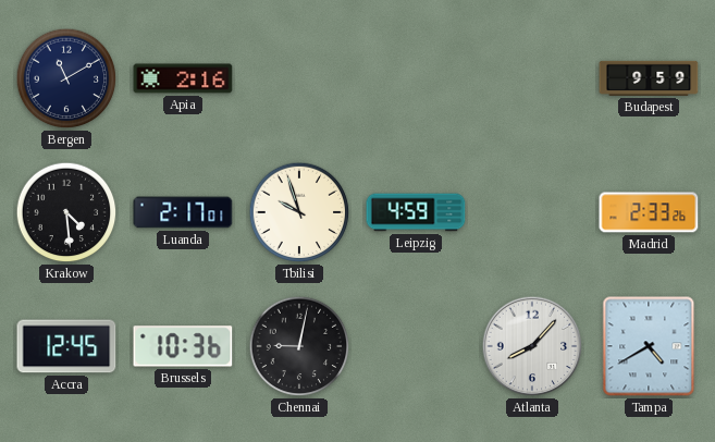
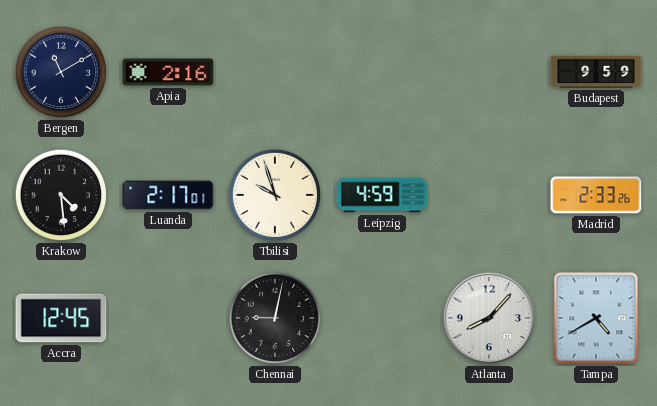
Brussels: 10:36 -> none (183, 346)
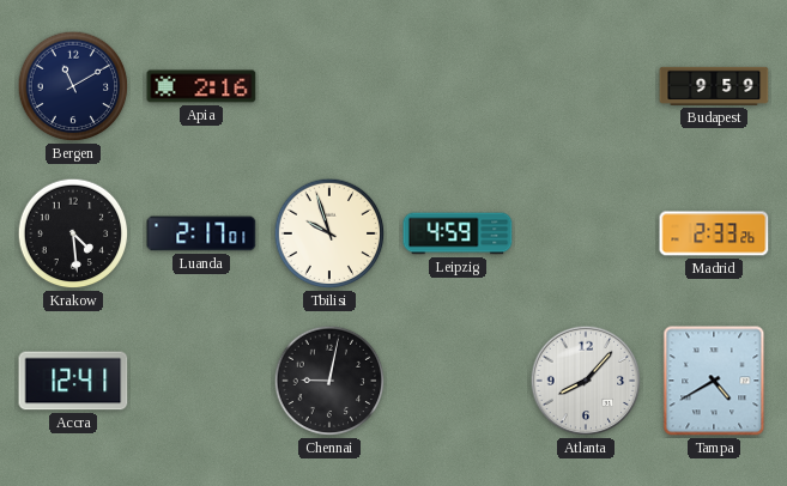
Accra: 12:45 -> 12:41 (73, 381)
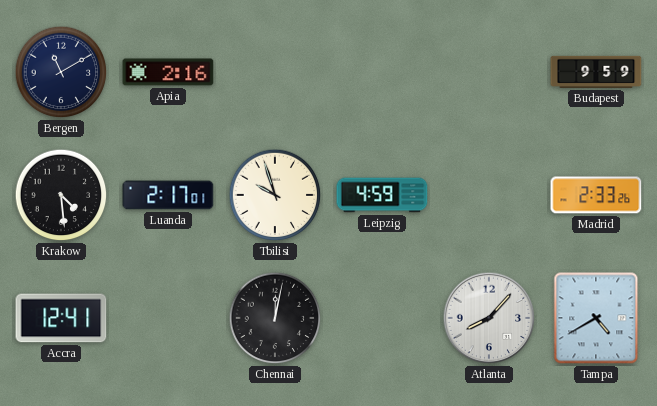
Chennai: 9:02 -> 12:02 (275, 318)
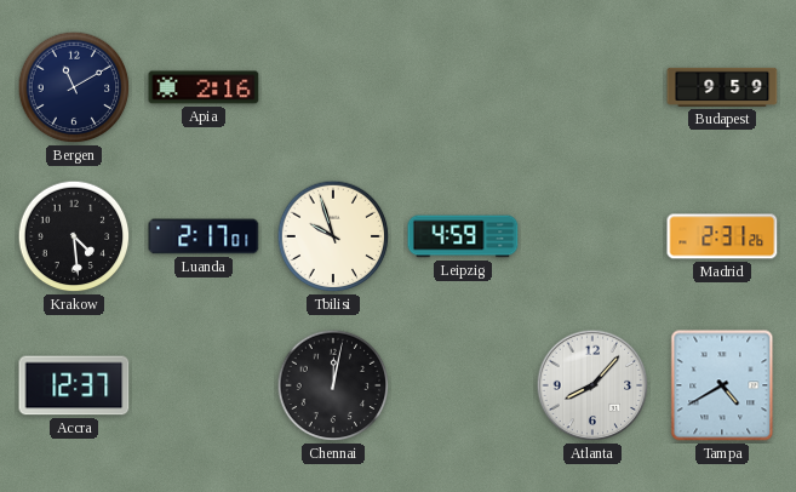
Madrid: 2:33 -> 2:31 (722, 236)
Accra: 12:41 -> 12:37 (74, 385)
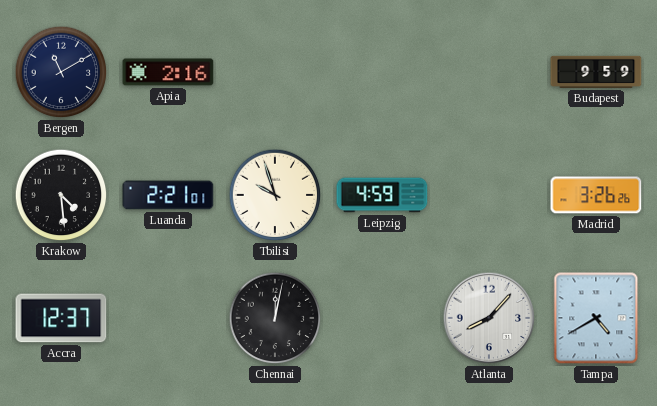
Luanda: 2:17 -> 2:21 (168, 195)
Madrid: 2:31 -> 3:26 (596, 195)
